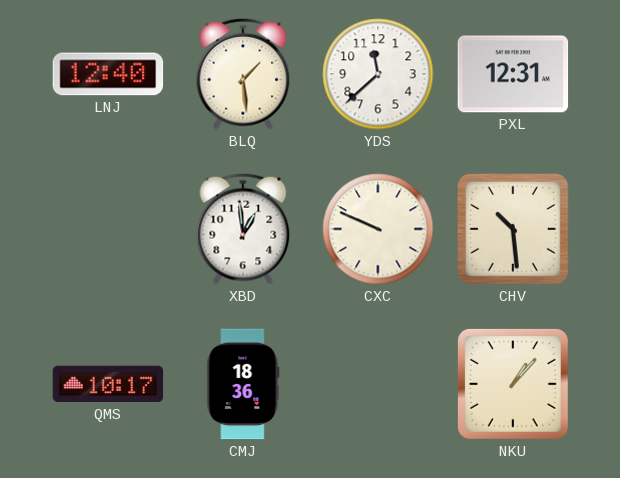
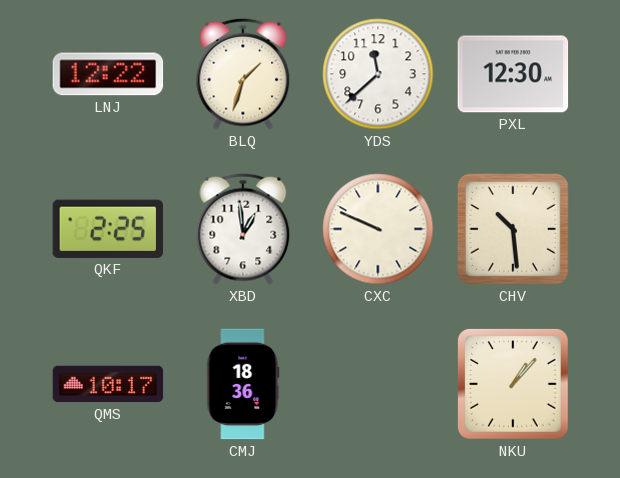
LNJ: 12:40 -> 12:22 (108, 74)
BLQ: 1:29 -> 1:33 (243, 74)
PXL: 12:31 -> 12:30 (513, 74)
QKF: none -> 2:25 (107, 229)
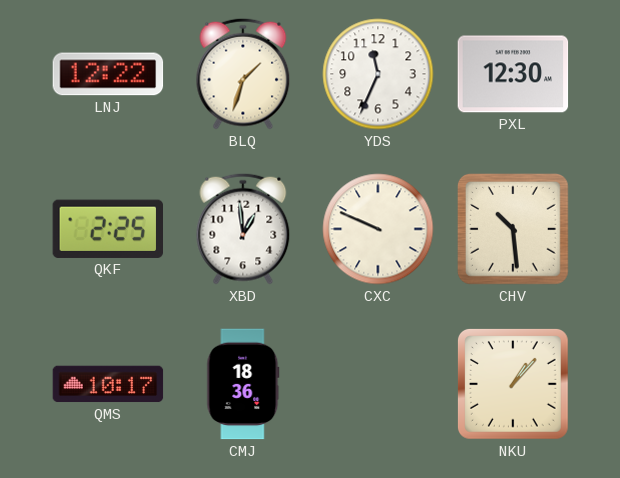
YDS: 11:38 -> 11:34 (378, 74)
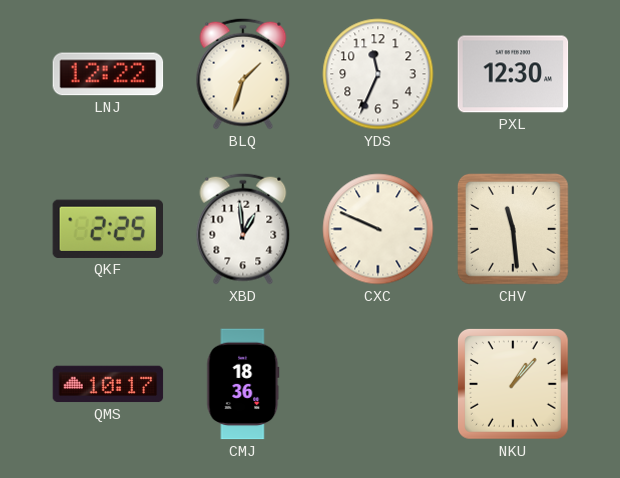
CHV: 10:29 -> 11:29 (514, 230)
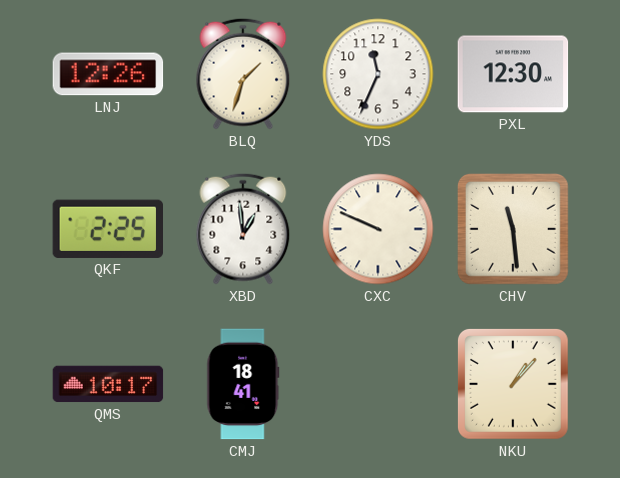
LNJ: 12:22 -> 12:26 (108, 74)
CMJ: 18:36 -> 18:41 (243, 384)
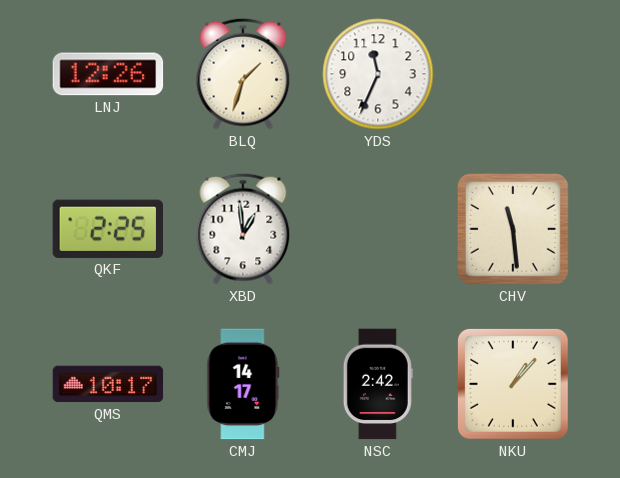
PXL: 12:30 -> none (513, 74)
CXC: 9:49 -> none (378, 229)
CMJ: 18:41 -> 14:17 (243, 384)
NSC: none -> 2:42 (378, 384)
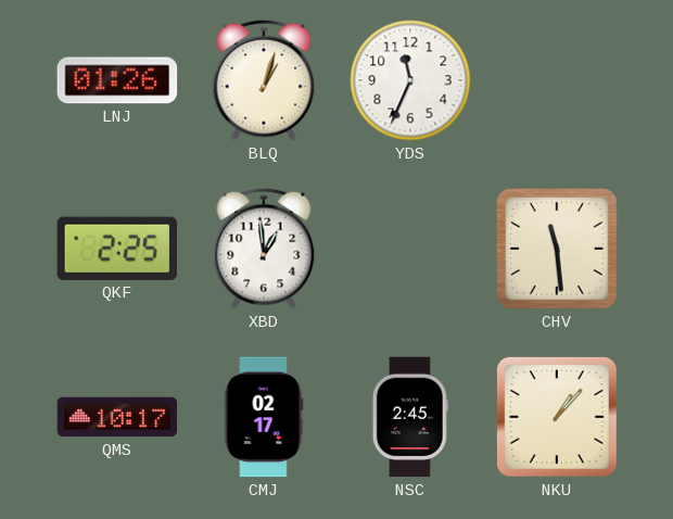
LNJ: 12:26 -> 01:26 (117, 80)
BLQ: 1:33 -> 1:03 (264, 80)
CMJ: 14:17 -> 02:17 (264, 417)
NSC: 2:42 -> 2:45 (410, 417)
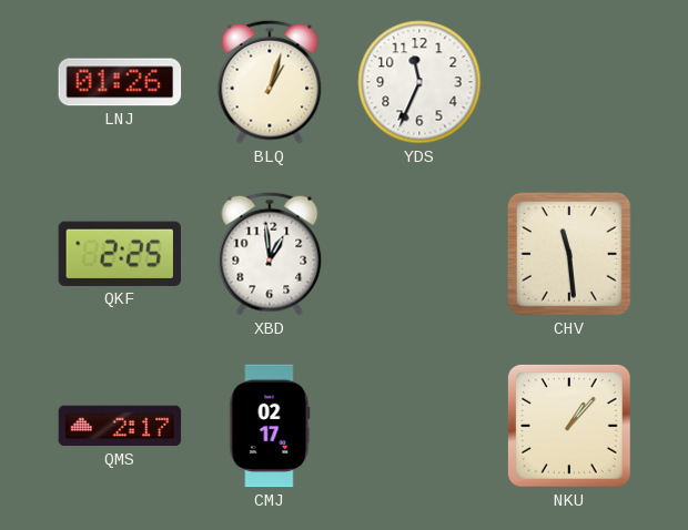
QMS: 10:17 -> 2:17 (120, 426)
NSC: 2:45 -> none (410, 417)
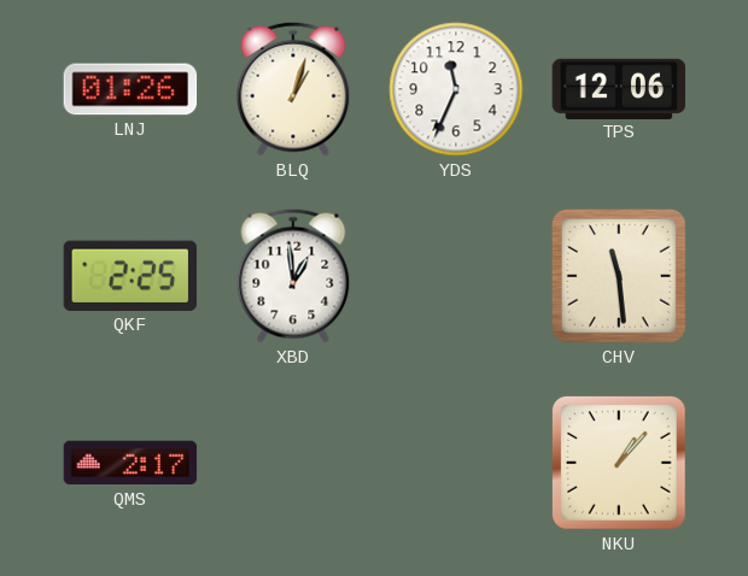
TPS: none -> 12:06 (619, 88)
CMJ: 02:17 -> none (270, 426)
